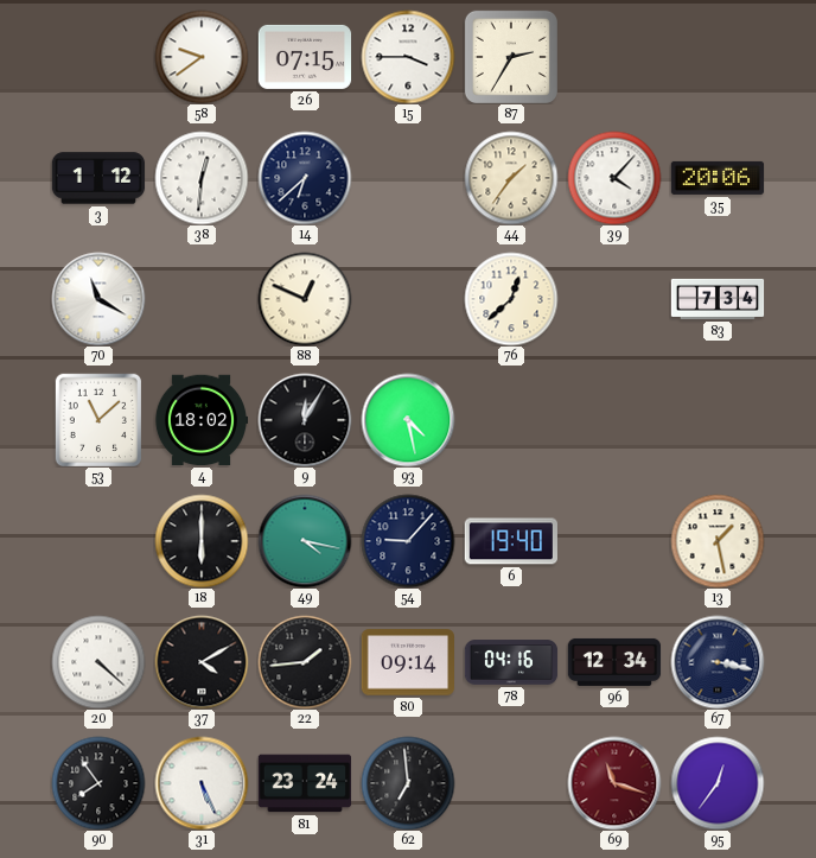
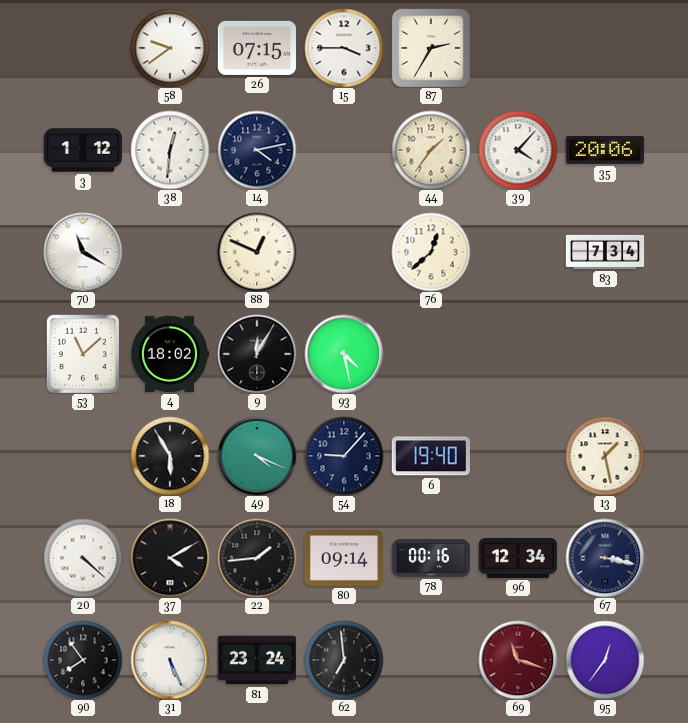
14: 6:38 -> 4:13 (257, 150)
18: 6:00 -> 5:55 (170, 456)
49: 4:17 -> 4:19 (257, 456)
78: 04:16 -> 00:16 (431, 558)
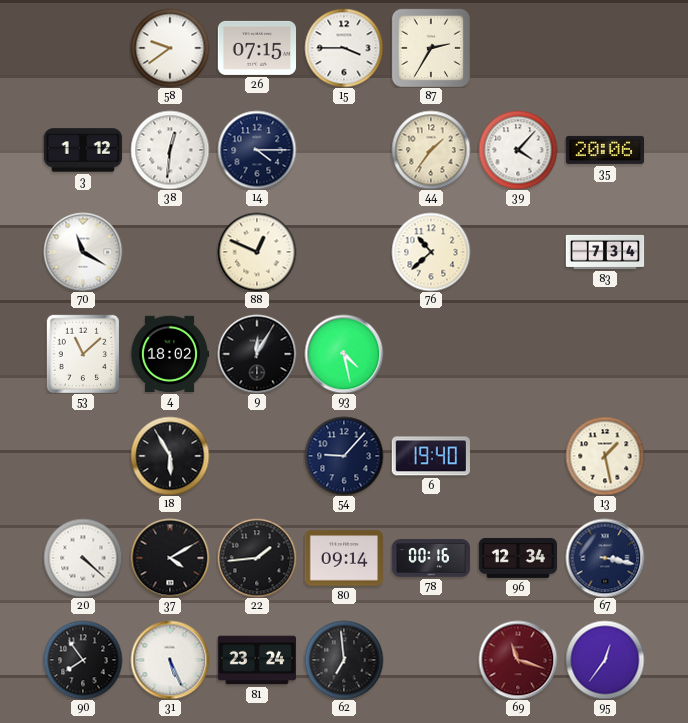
14: 4:13 -> 4:15 (257, 150)
76: 12:38 -> 10:38 (431, 252)
49: 4:19 -> none (257, 456)
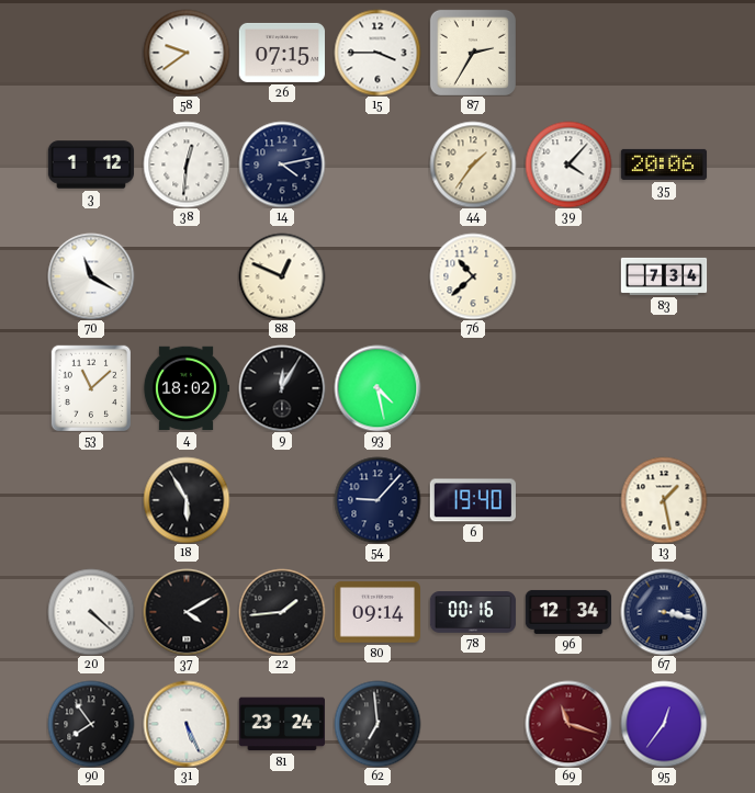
14: 4:15 -> 4:13 (282, 165)
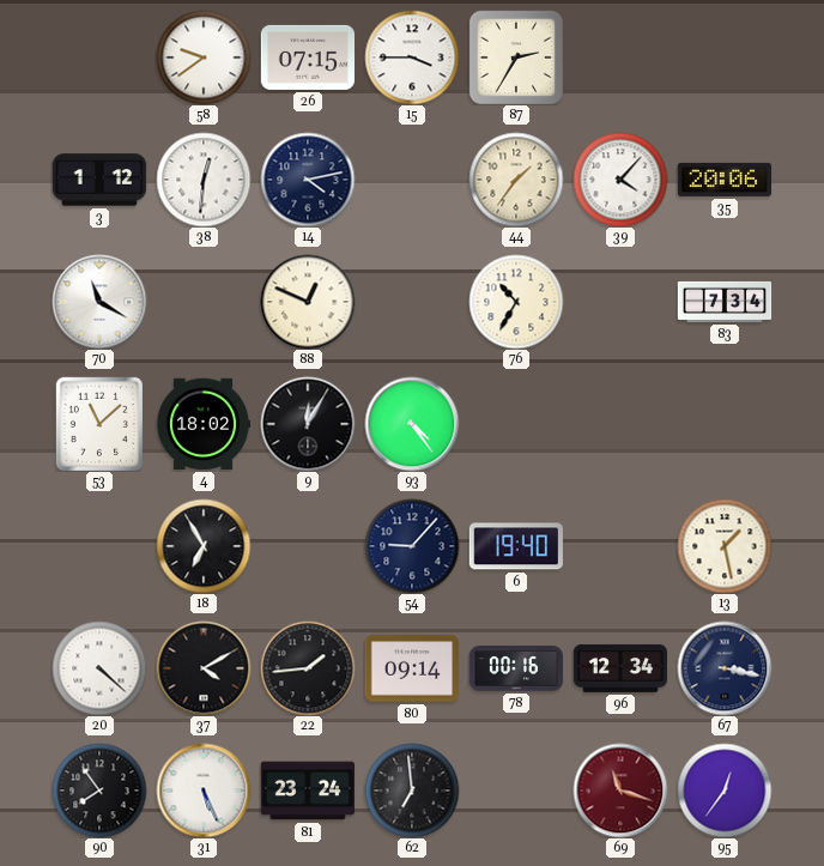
76: 10:38 -> 10:35 (516, 302)
93: 4:28 -> 4:24 (412, 424)
18: 5:55 -> 6:55 (204, 546)
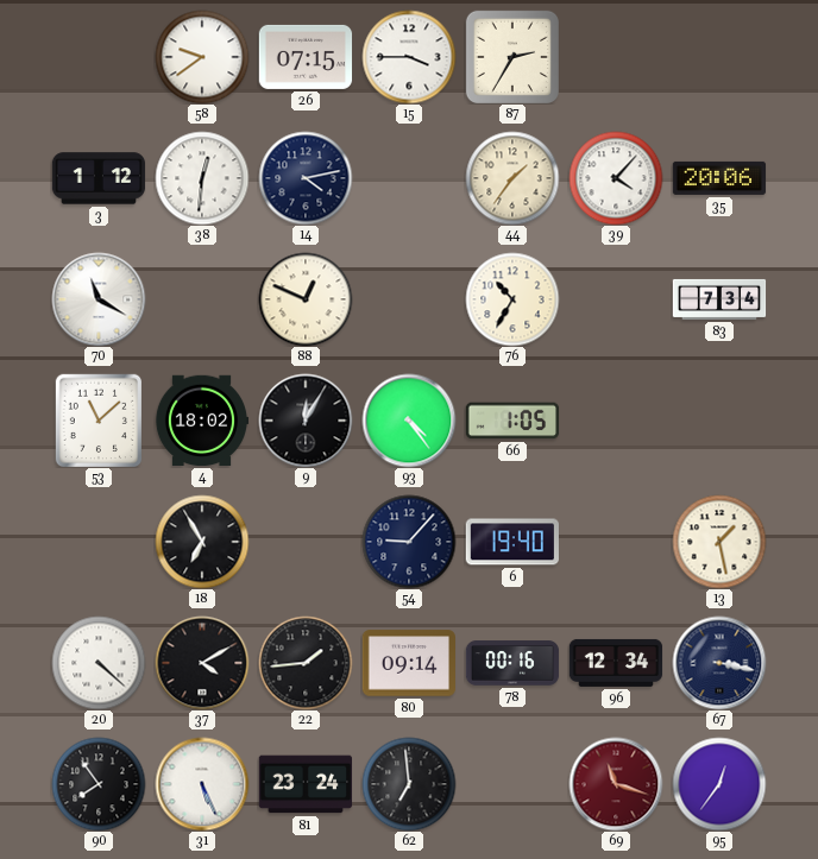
66: none -> 1:05 (512, 421)
